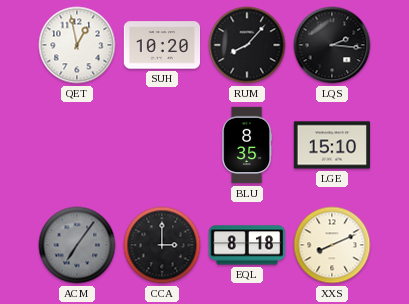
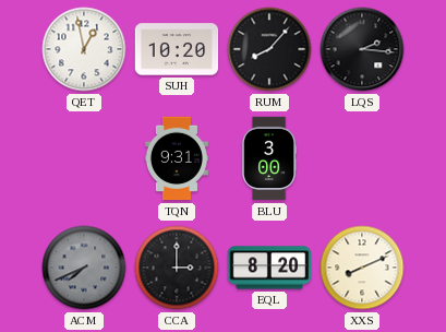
TQN: none -> 9:31 (177, 158)
BLU: 8:35 -> 3:00 (269, 158)
LGE: 15:10 -> none (332, 145)
ACM: 7:06 -> 7:41 (84, 268)
EQL: 8:18 -> 8:20 (269, 268)
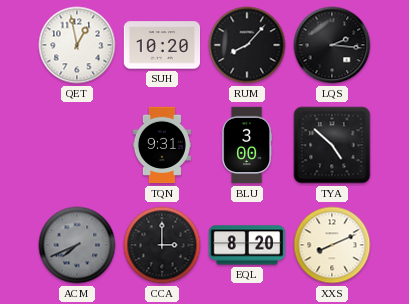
TYA: none -> 4:52 (332, 145)
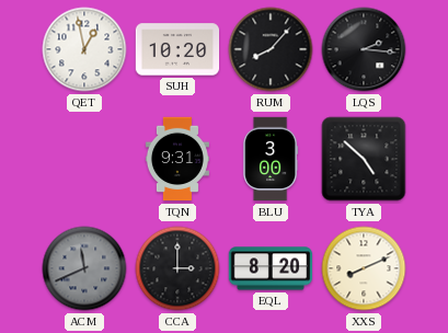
ACM: 7:41 -> 11:41 (84, 268)
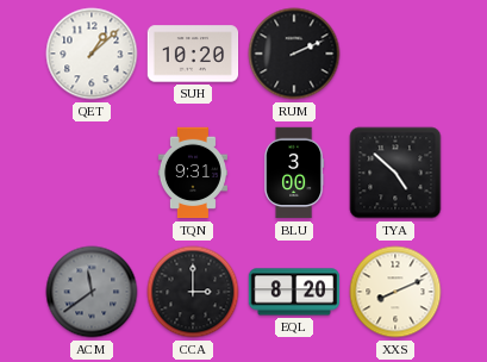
QET: 12:58 -> 1:08 (92, 54)
RUM: 8:07 -> 2:11 (294, 54)
LQS: 2:16 -> none (364, 49)
ACM: 11:41 -> 11:39 (92, 292)
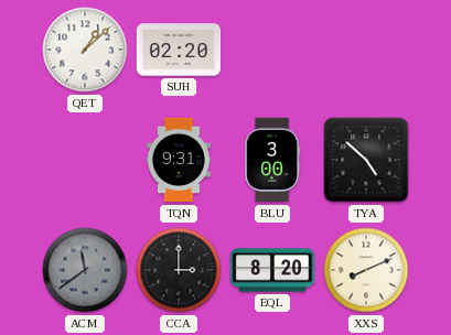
SUH: 10:20 -> 02:20 (179, 50)
RUM: 2:11 -> none (294, 54)
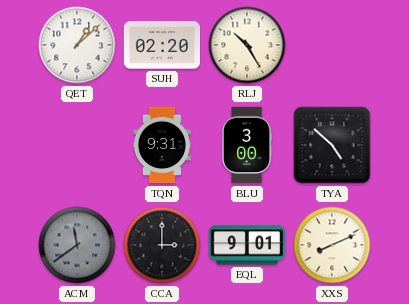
RLJ: none -> 10:25 (247, 45)
EQL: 8:20 -> 9:01 (247, 245)
